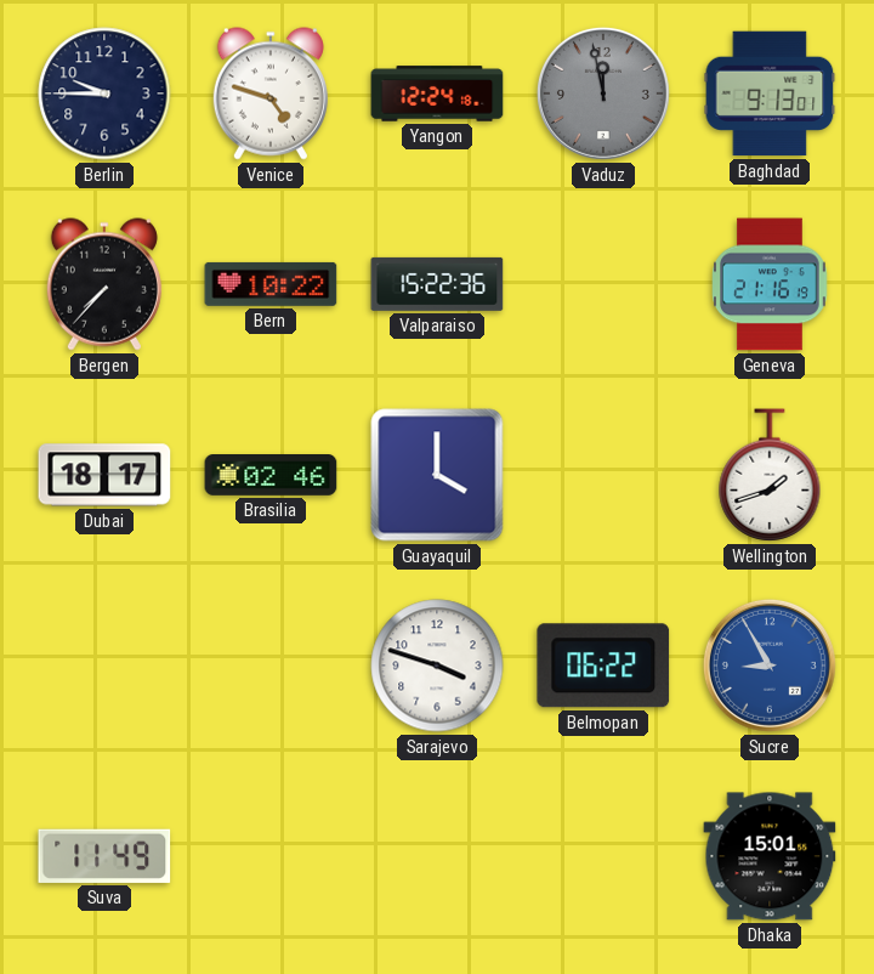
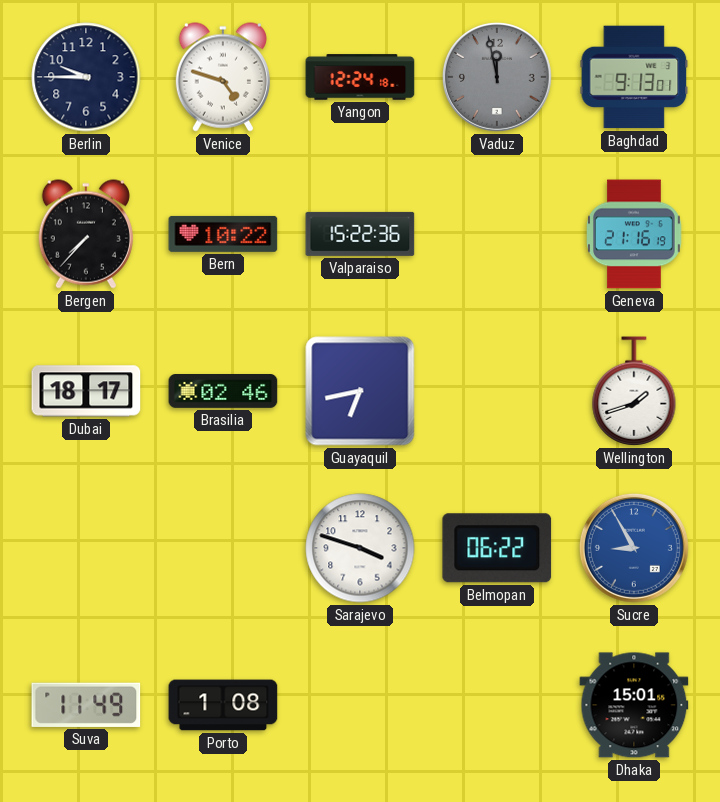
Guayaquil: 4:00 -> 6:43 (360, 391)
Porto: none -> 1:08 (223, 705)
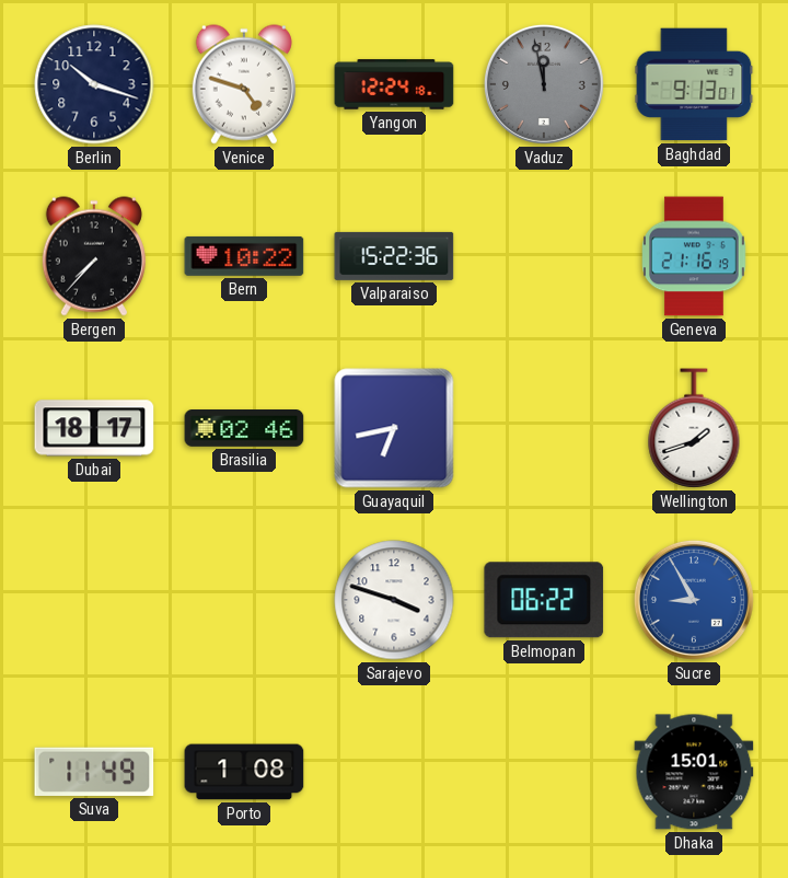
Berlin: 9:45 -> 10:18 (94, 84)
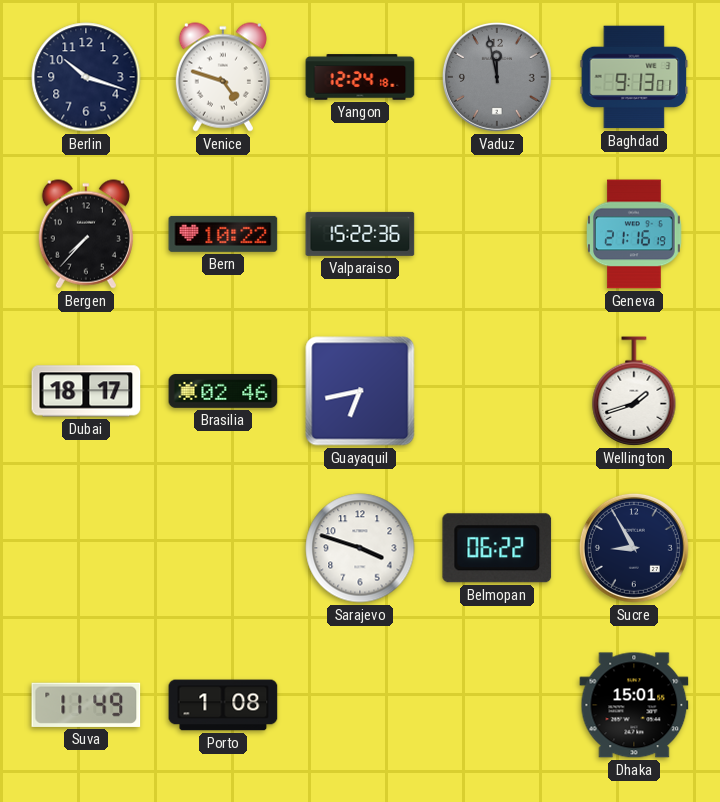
Sucre dial: blue -> navy (634, 548)
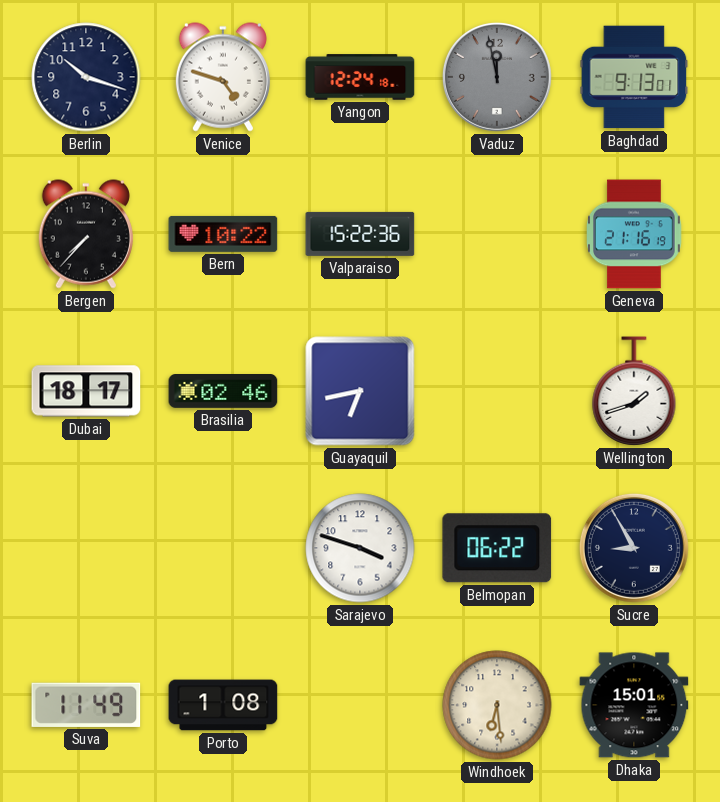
Windhoek: none -> 6:29 (497, 705)
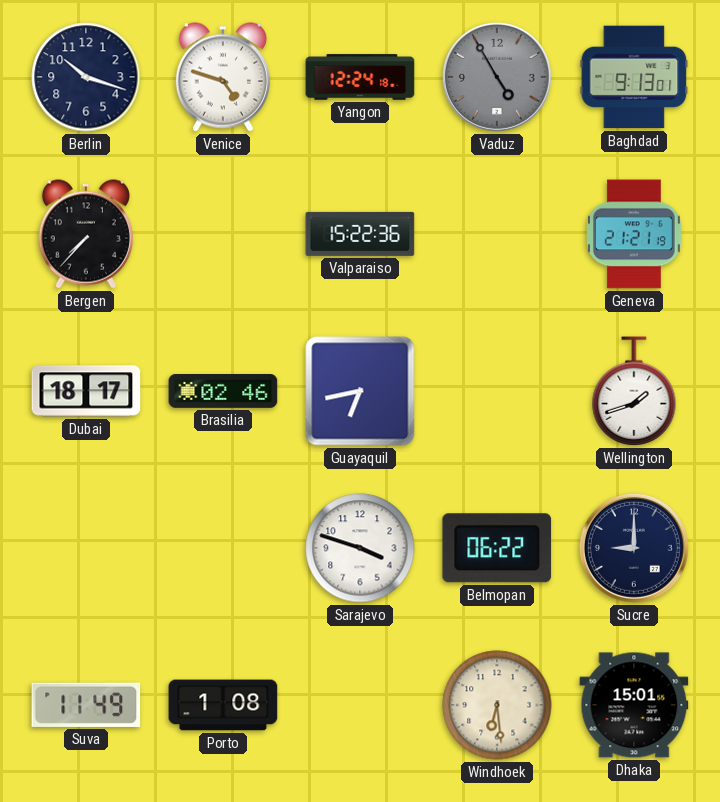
Vaduz: 11:58 -> 4:55 (497, 77)
Bern: 10:22 -> none (223, 234)
Geneva: 21:16 -> 21:21 (635, 234)
Sucre: 8:55 -> 9:00 (634, 548)
